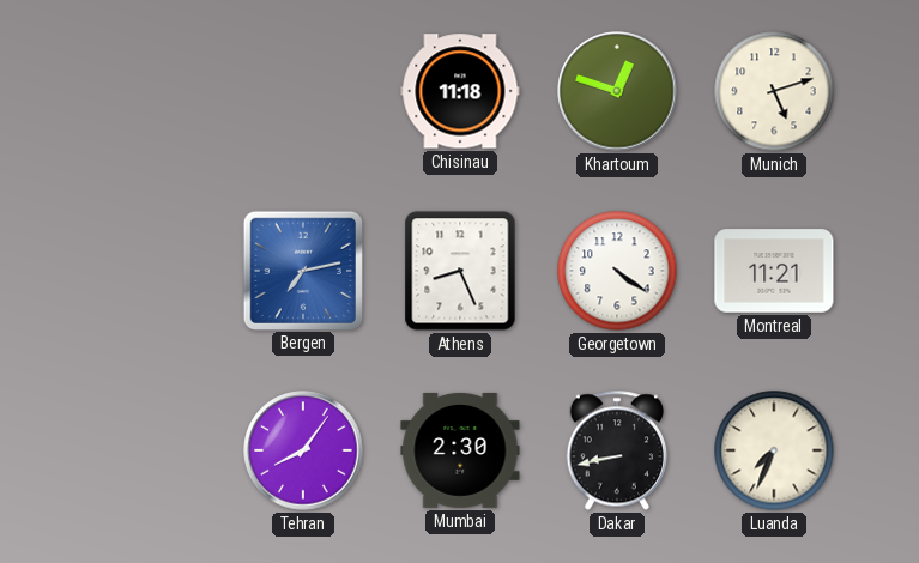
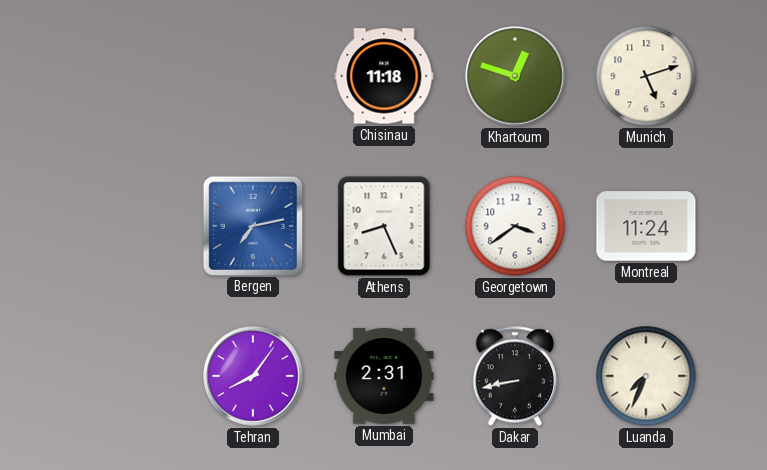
Georgetown: 4:21 -> 3:39 (515, 226)
Montreal: 11:21 -> 11:24 (646, 226)
Mumbai: 2:30 -> 2:31 (384, 376)
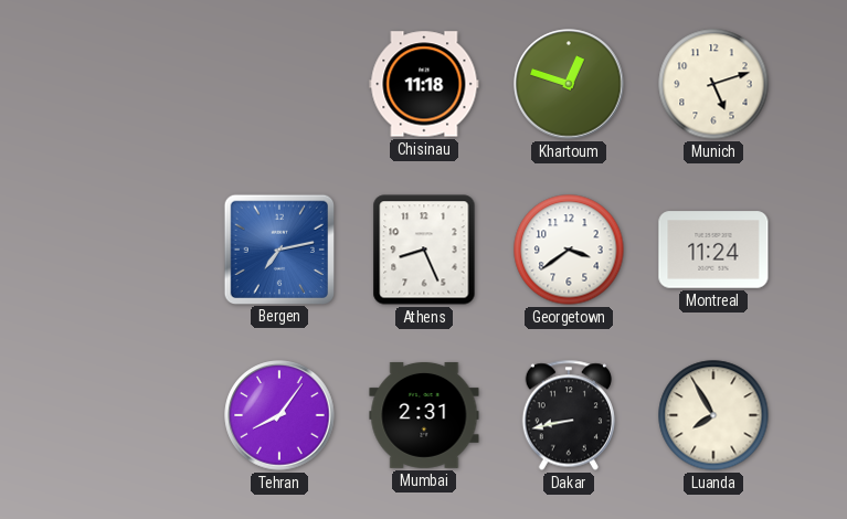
Luanda: 7:34 -> 7:55 (713, 415)
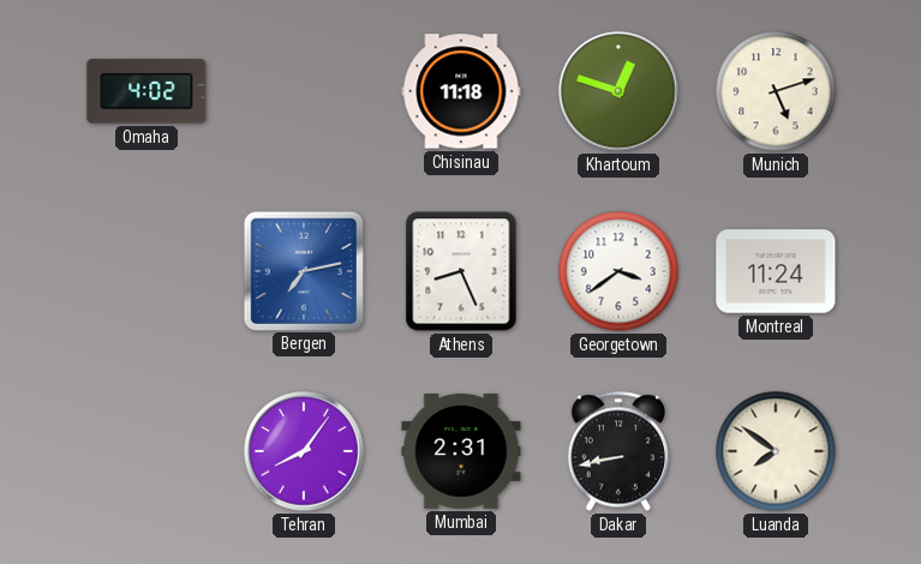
Omaha: none -> 4:02 (146, 91)
Luanda: 7:55 -> 7:51 (776, 451)
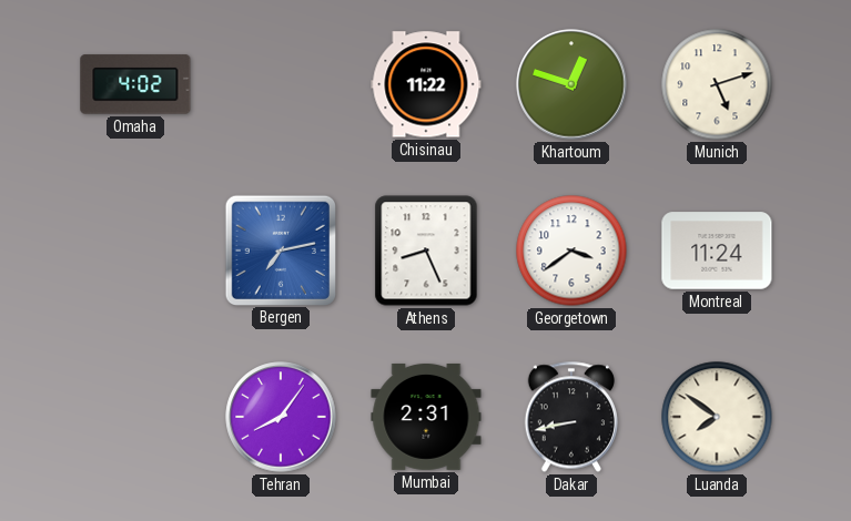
Chisinau: 11:18 -> 11:22 (426, 84)
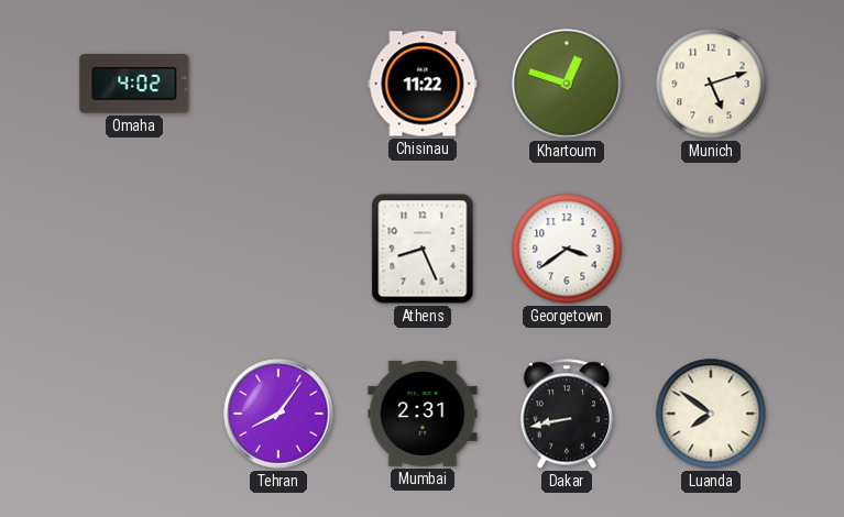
Bergen: 7:13 -> none (280, 249)
Montreal: 11:24 -> none (717, 251)
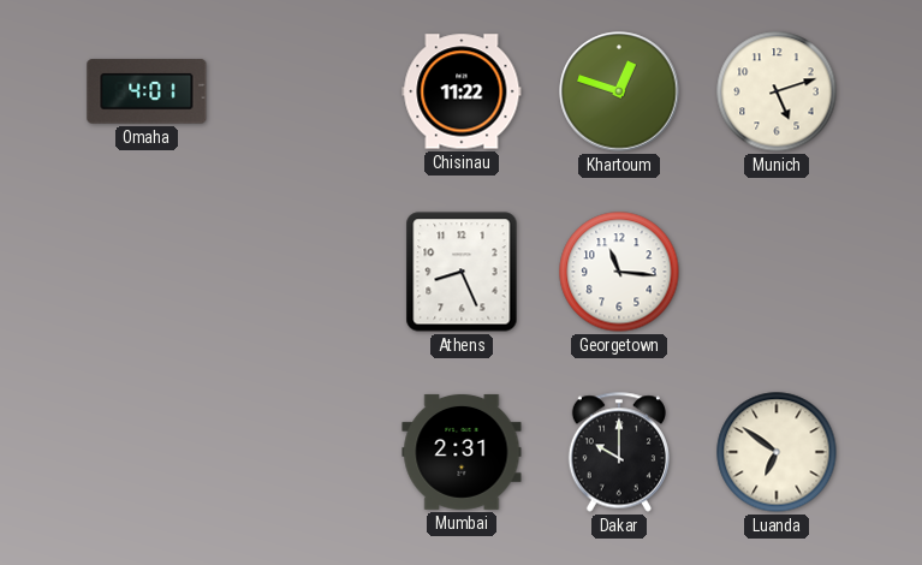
Omaha: 4:02 -> 4:01 (147, 91)
Georgetown: 3:39 -> 11:16 (619, 272)
Tehran: 8:06 -> none (278, 414)
Dakar: 8:43 -> 10:00 (618, 452)
Luanda: 7:51 -> 6:51 (777, 452)
